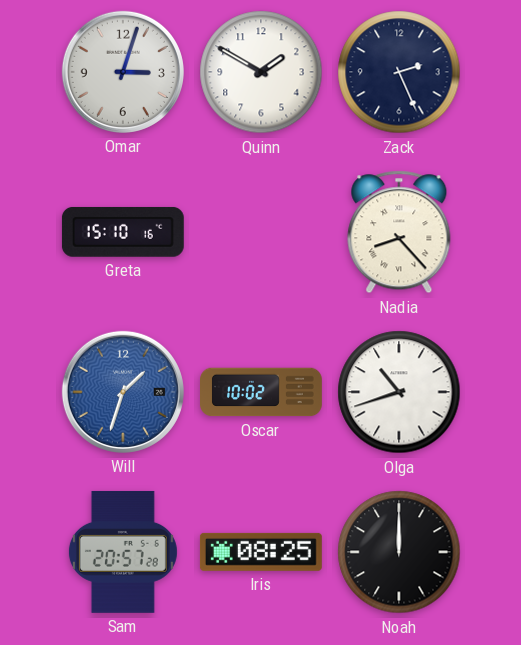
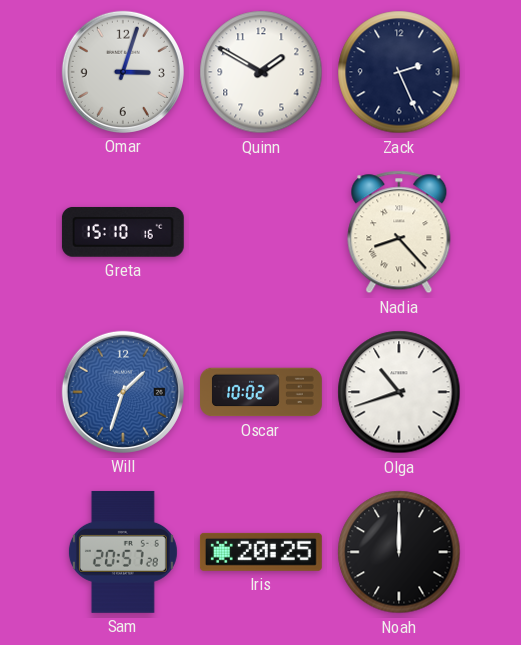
Iris: 08:25 -> 20:25 (261, 552)
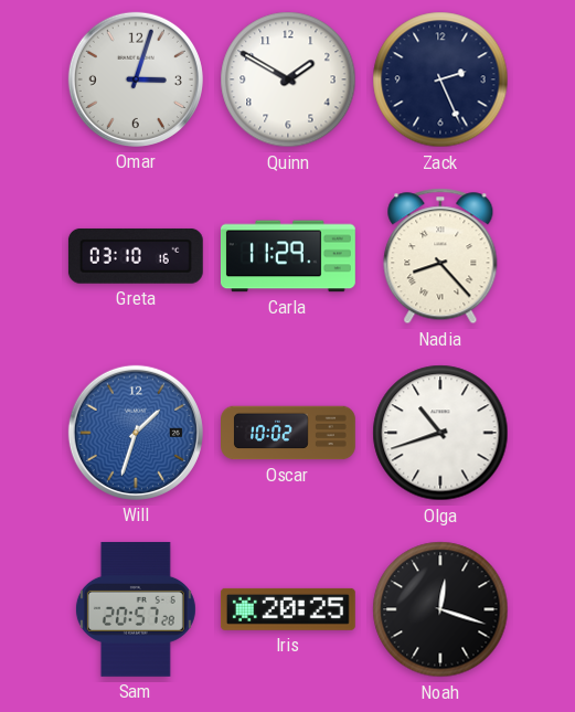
Greta: 15:10 -> 03:10 (136, 256)
Carla: none -> 11:29 (288, 256)
Noah: 12:00 -> 12:18 (440, 609)
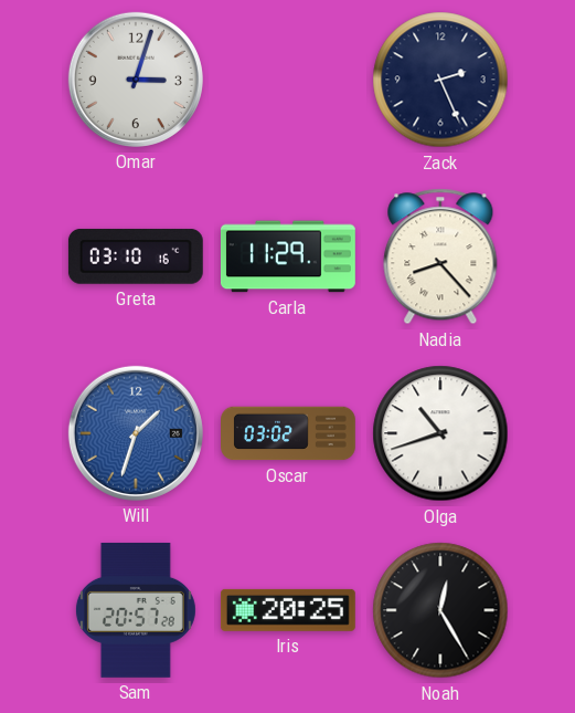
Quinn: 1:50 -> none (288, 79)
Oscar: 10:02 -> 03:02 (289, 433)
Noah: 12:18 -> 12:25 (440, 610)
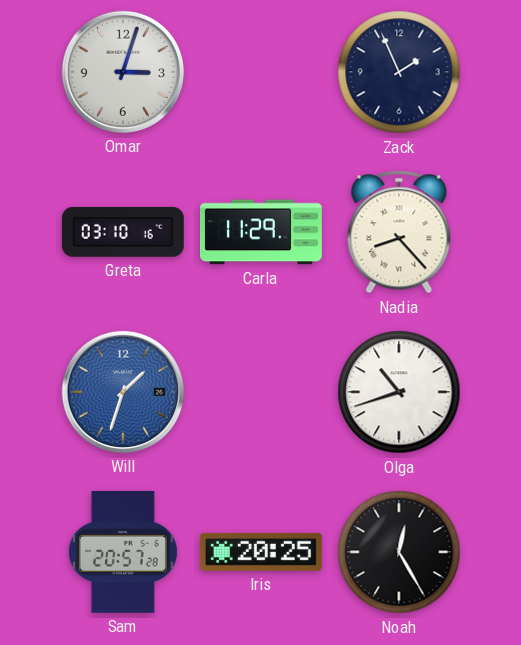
Zack: 2:26 -> 1:56 (399, 72)
Oscar: 03:02 -> none (289, 433)
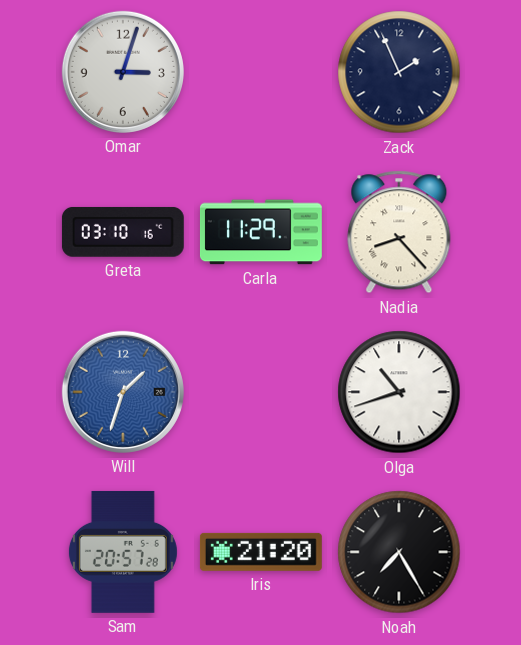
Iris: 20:25 -> 21:20 (261, 552)
Noah: 12:25 -> 7:25 (399, 552)
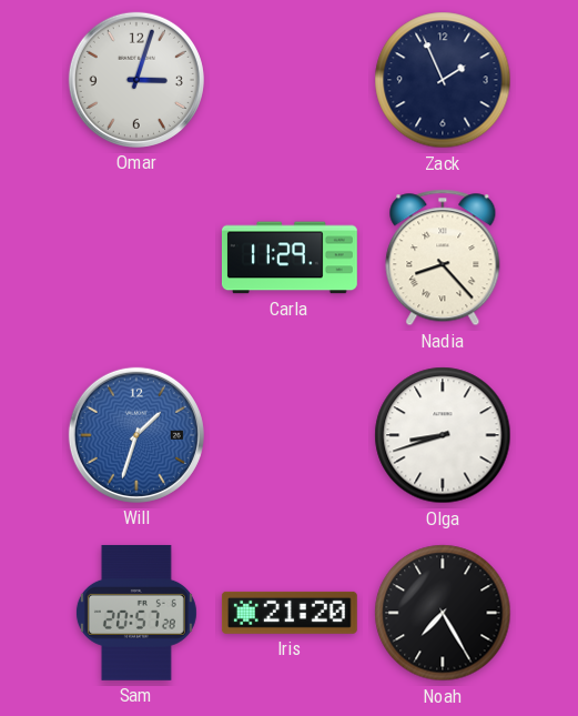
Greta: 03:10 -> none (123, 232)
Olga: 10:42 -> 8:42 (443, 435)
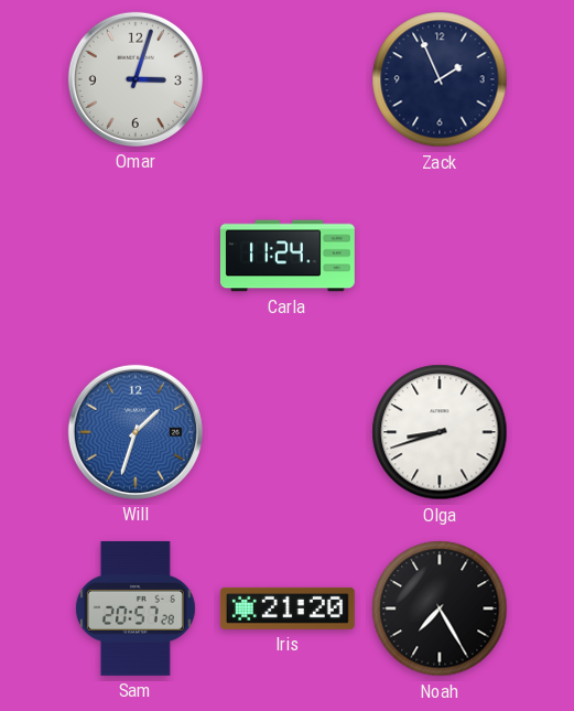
Carla: 11:29 -> 11:24 (288, 256)
Nadia: 8:23 -> none (443, 258)
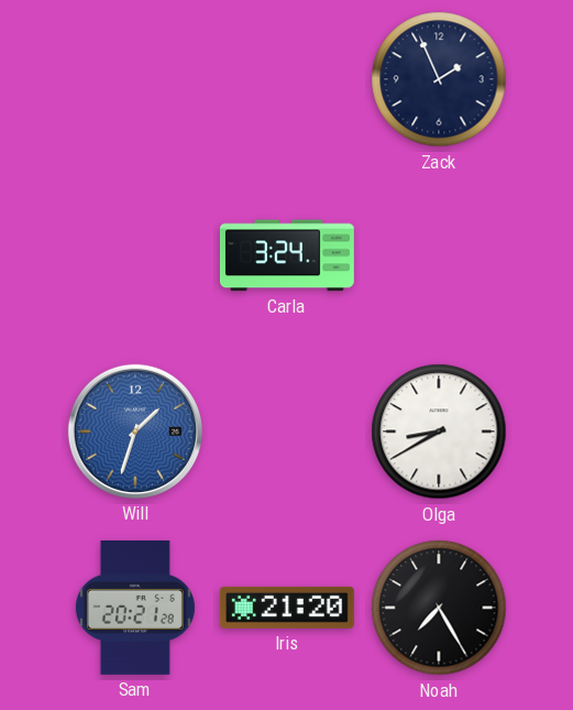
Omar: 3:03 -> none (136, 79)
Carla: 11:24 -> 3:24 (287, 255)
Olga: 8:42 -> 8:40 (439, 432)
Sam: 20:57 -> 20:21 (135, 608)
